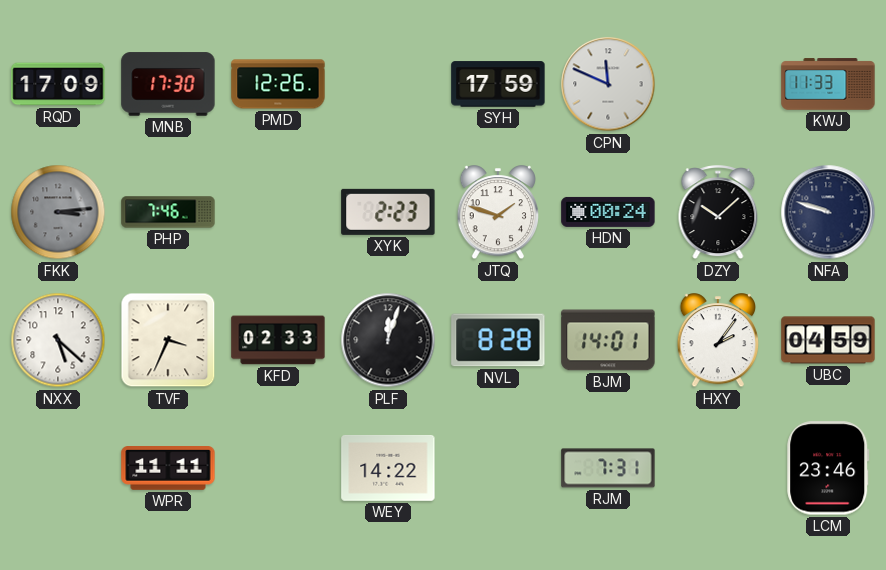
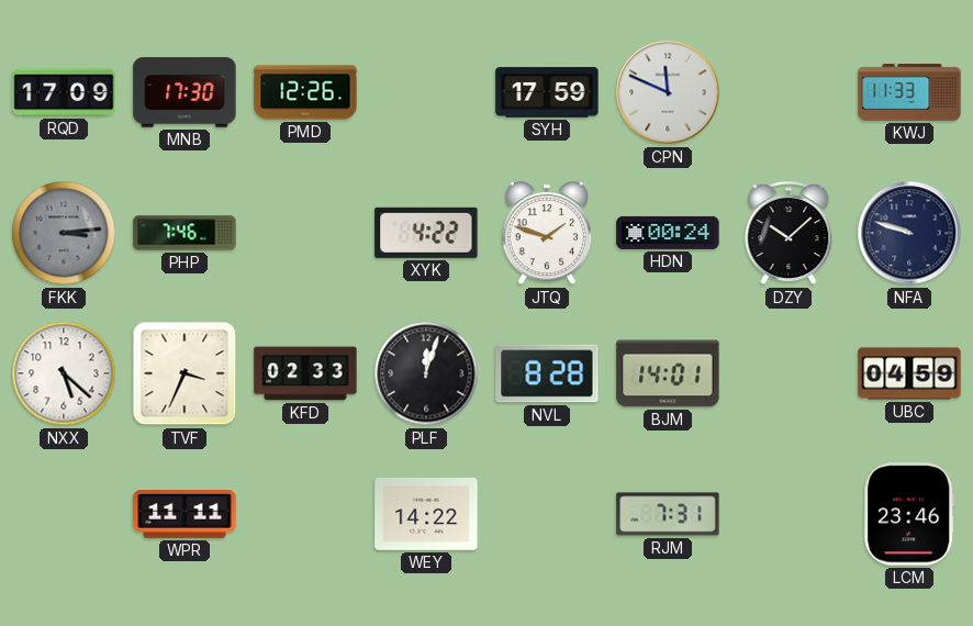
XYK: 2:23 -> 4:22 (426, 233)
HXY: 2:06 -> none (717, 341)
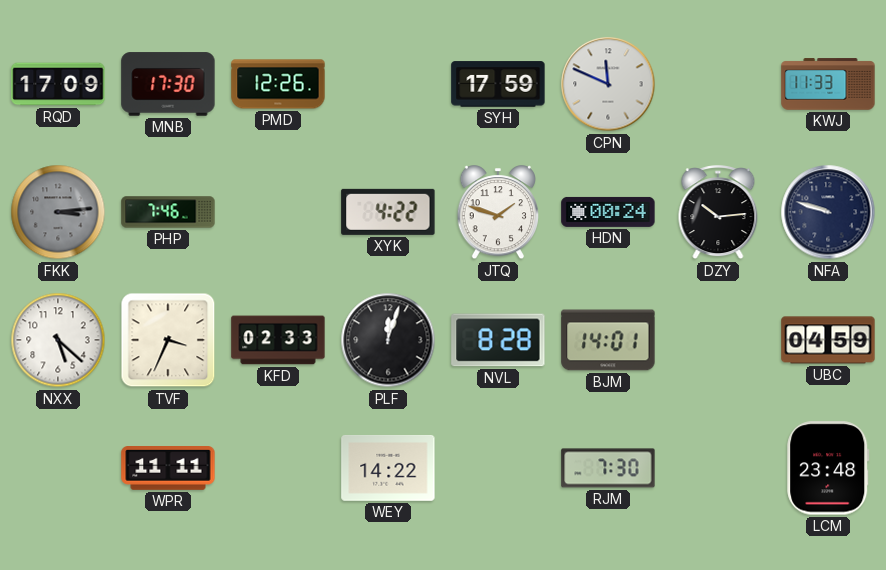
DZY: 10:08 -> 10:14 (718, 213)
RJM: 7:31 -> 7:30 (608, 468)
LCM: 23:46 -> 23:48 (828, 468)
